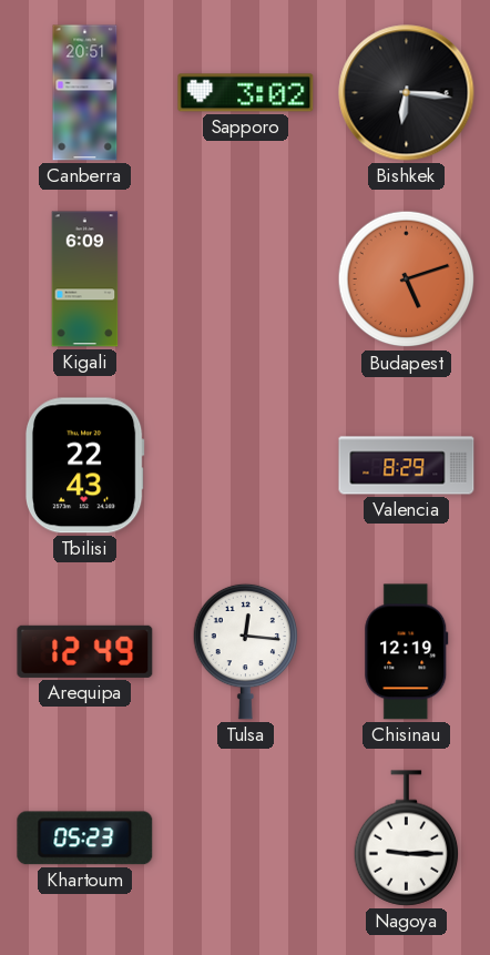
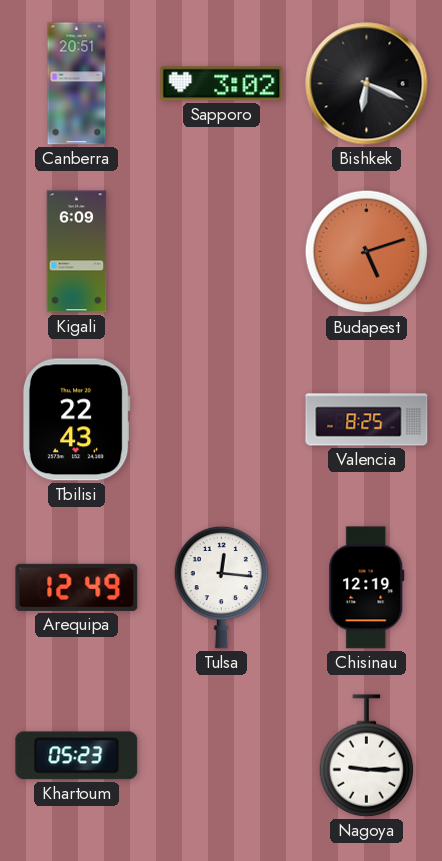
Bishkek: 6:16 -> 6:19 (367, 84)
Valencia: 8:29 -> 8:25 (367, 420)
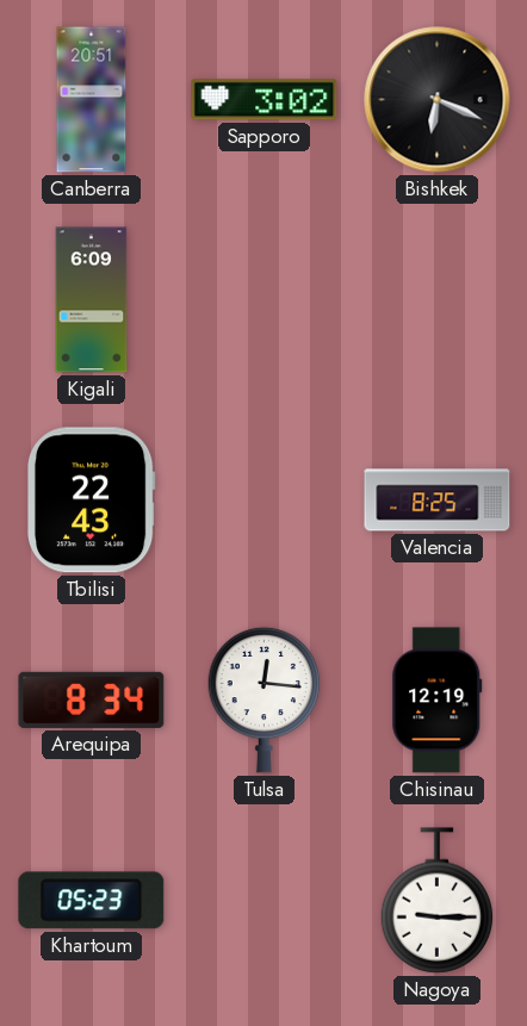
Budapest: 5:12 -> none (367, 252)
Arequipa: 12:49 -> 8:34 (92, 699)
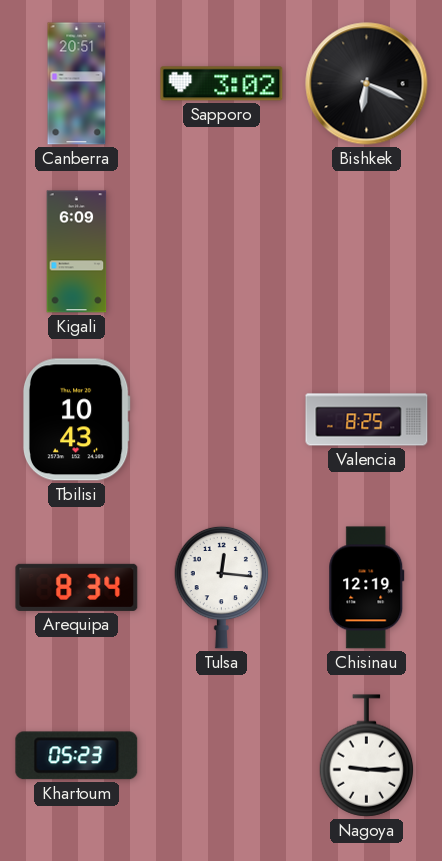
Tbilisi: 22:43 -> 10:43 (76, 420)
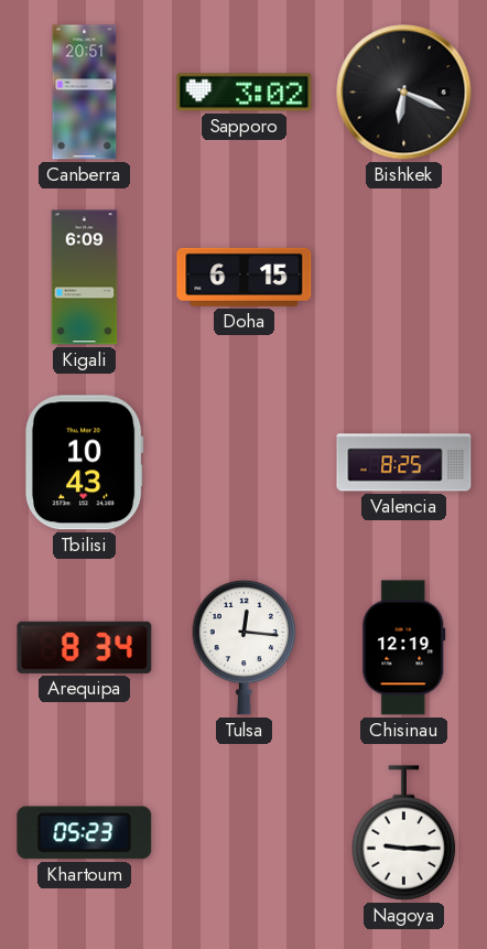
Doha: none -> 6:15 (245, 277)
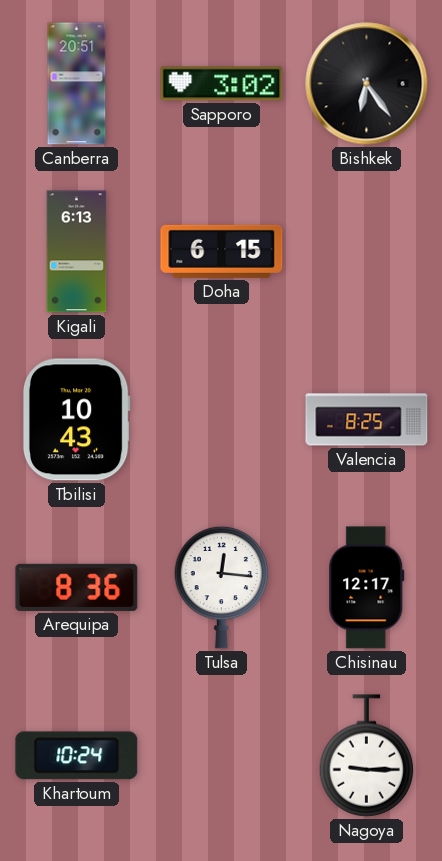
Bishkek: 6:19 -> 6:24 (367, 84)
Kigali: 6:09 -> 6:13 (77, 252)
Arequipa: 8:34 -> 8:36 (77, 587)
Chisinau: 12:19 -> 12:17 (367, 588)
Khartoum: 05:23 -> 10:24 (77, 756)
